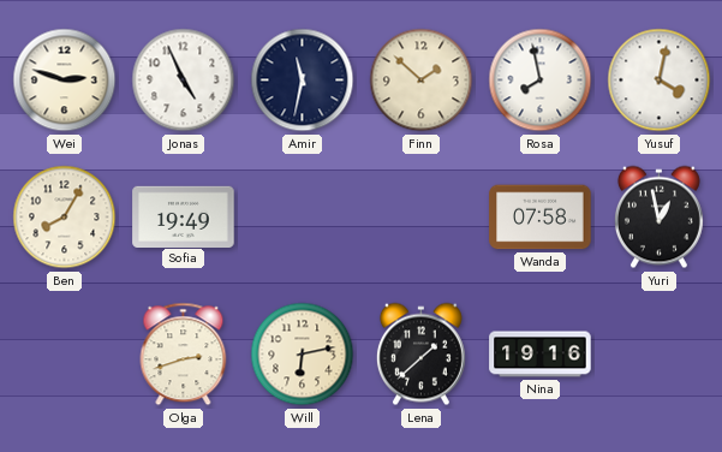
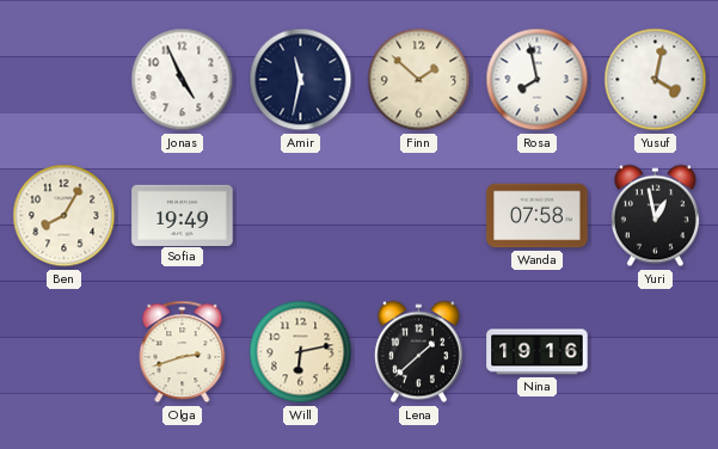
Wei: 2:48 -> none (65, 81)
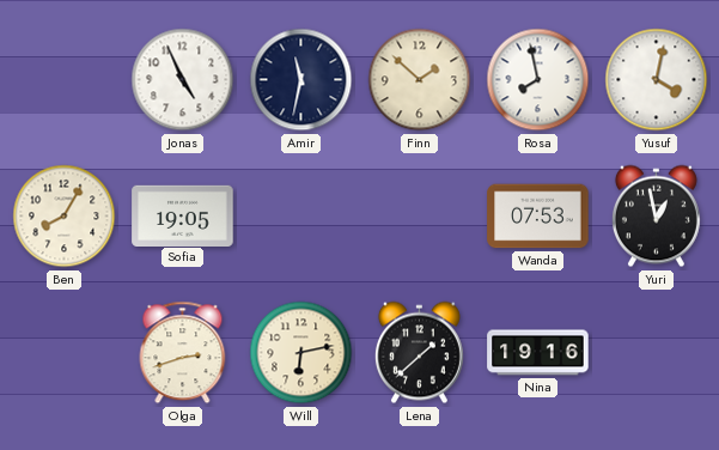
Sofia: 19:49 -> 19:05 (183, 215)
Wanda: 07:58 -> 07:53 (538, 217)
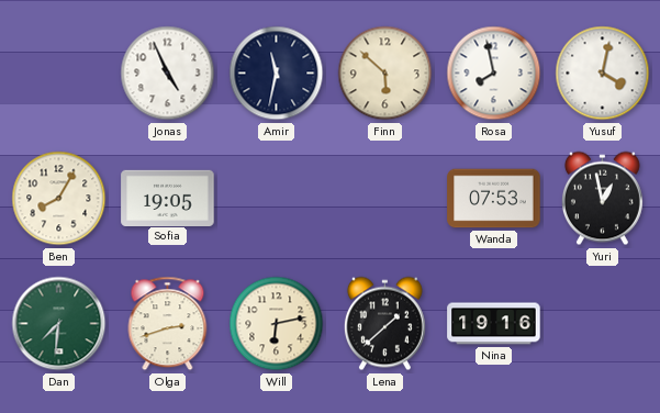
Finn: 1:52 -> 5:52 (385, 74)
Dan: none -> 7:31 (59, 324)
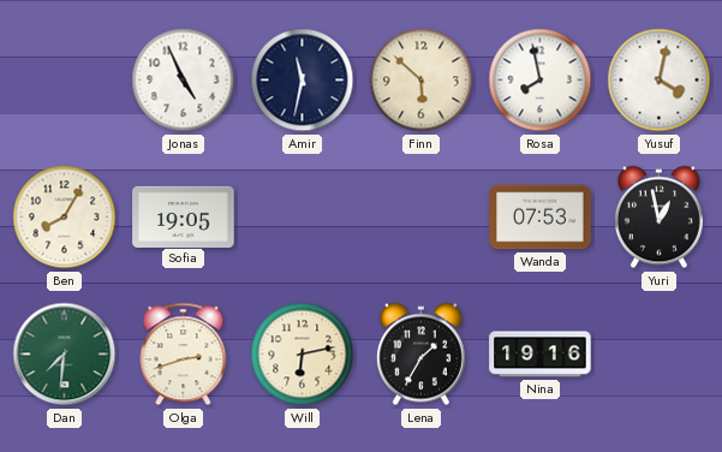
Lena: 1:38 -> 1:35 (420, 355)
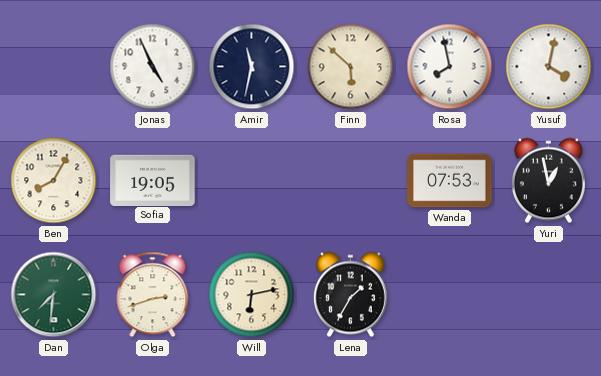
Nina: 19:16 -> none (541, 355)
